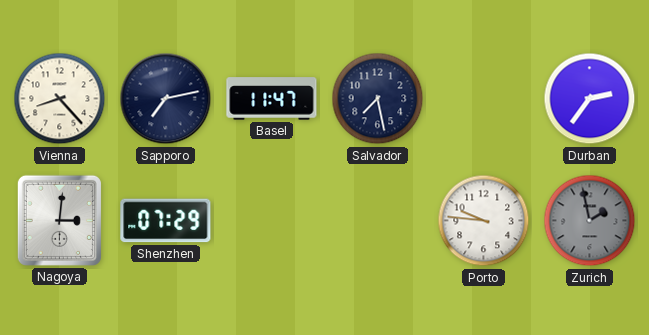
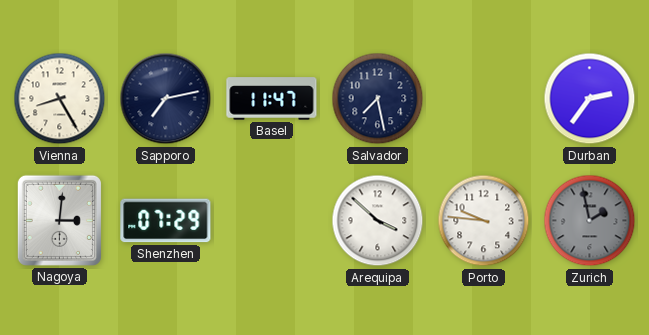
Vienna: 8:23 -> 8:25 (60, 99)
Arequipa: none -> 3:52 (378, 221)
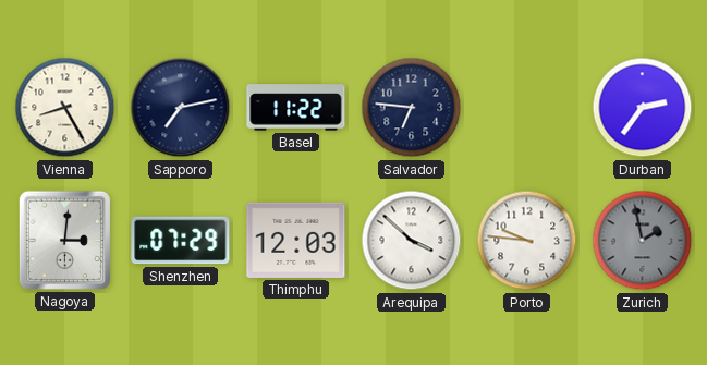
Basel: 11:47 -> 11:22 (296, 108)
Salvador: 7:28 -> 6:46 (412, 108)
Thimphu: none -> 12:03 (296, 240)
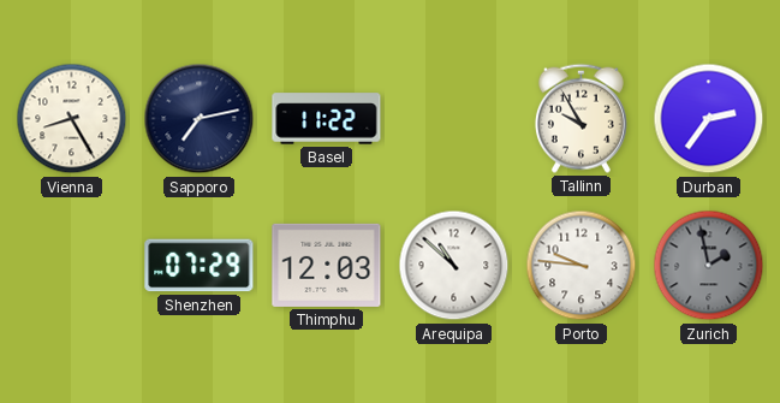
Salvador: 6:46 -> none (412, 108)
Tallinn: none -> 9:55 (580, 118)
Nagoya: 3:01 -> none (64, 240)
Arequipa: 3:52 -> 10:52 (454, 266)
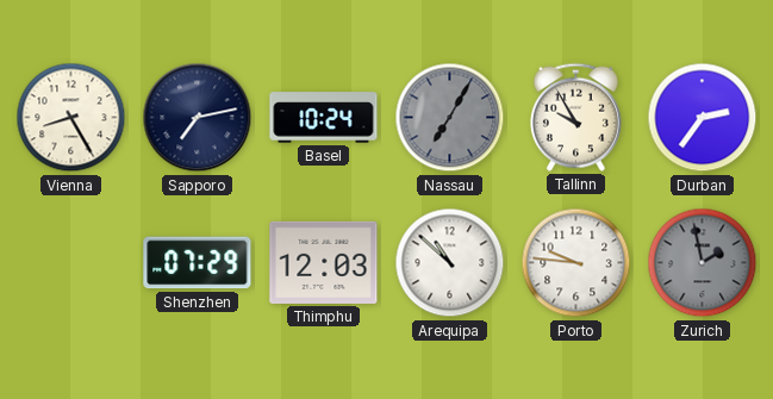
Basel: 11:22 -> 10:24 (324, 118)
Nassau: none -> 7:05 (450, 118)
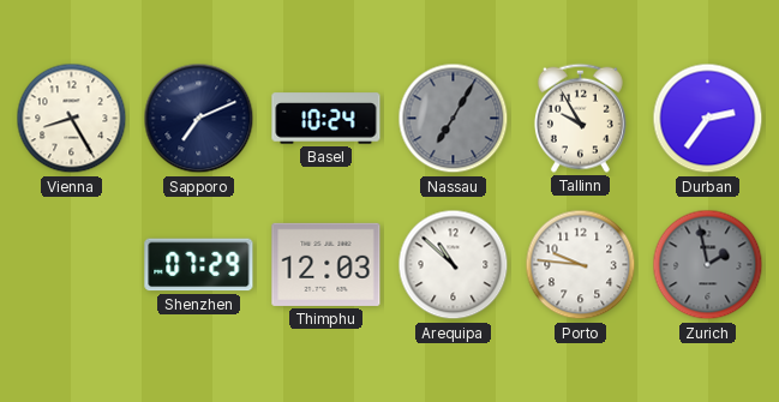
Sapporo: 7:13 -> 7:11 (199, 119)
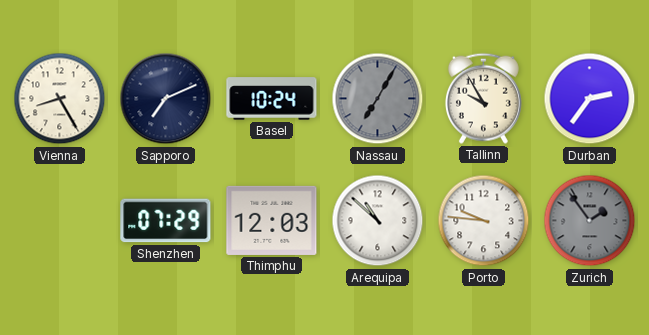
Zurich: 1:58 -> 1:54 (590, 221)
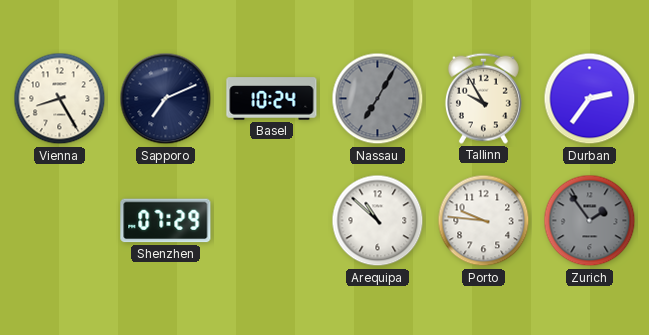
Thimphu: 12:03 -> none (272, 220)
